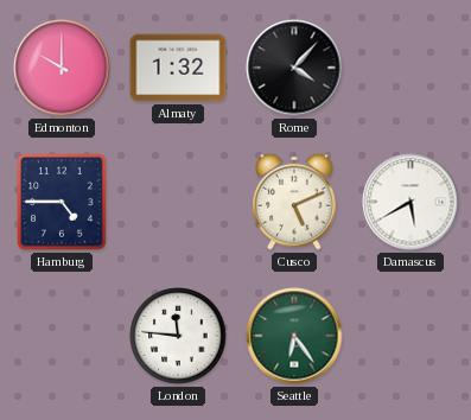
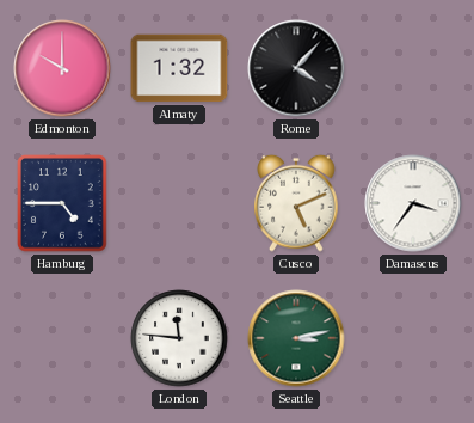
Damascus: 5:40 -> 3:36 (413, 203)
Seattle: 6:24 -> 3:13 (296, 338)
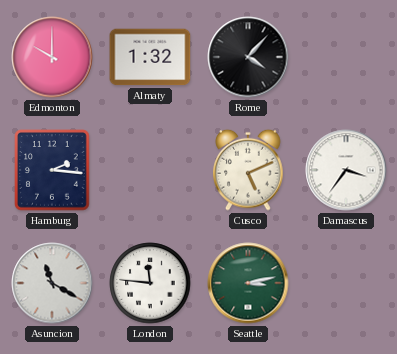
Hamburg: 4:45 -> 2:16 (53, 170)
Asuncion: none -> 11:20 (52, 283)
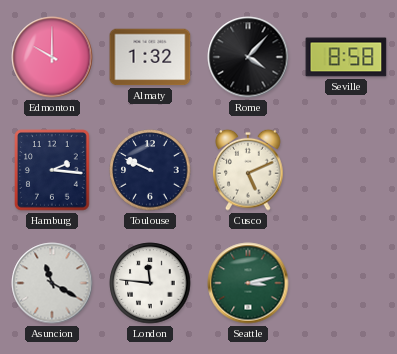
Seville: none -> 8:58 (346, 57)
Toulouse: none -> 9:49 (150, 170)
Damascus: 3:36 -> none (346, 170)
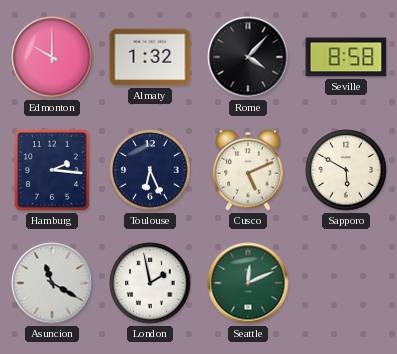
Toulouse: 9:49 -> 6:26 (150, 170)
Sapporo: none -> 5:50 (346, 170)
London: 11:46 -> 1:58 (150, 283)
Seattle: 3:13 -> 12:11 (248, 283)
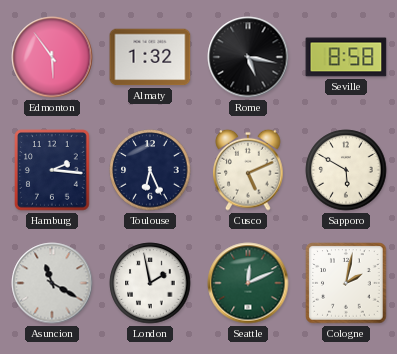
Edmonton: 10:00 -> 5:54 (52, 57)
Rome: 4:07 -> 5:17 (248, 57)
Cologne: none -> 2:02 (346, 283)
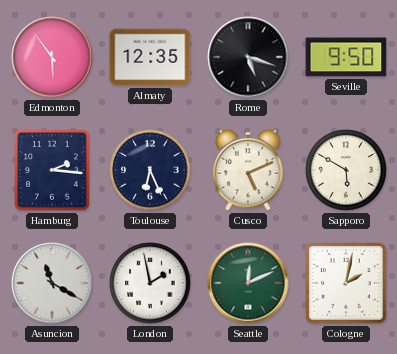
Almaty: 1:32 -> 12:35 (150, 57)
Rome: 5:17 -> 5:18 (248, 57)
Seville: 8:58 -> 9:50 (346, 57)
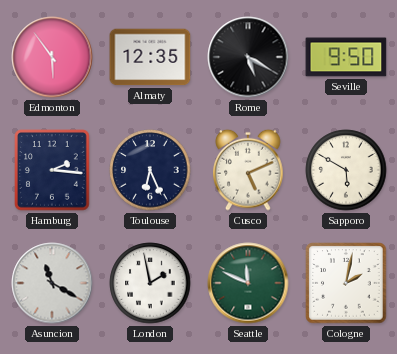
Rome: 5:18 -> 5:20 (248, 57)
Seattle: 12:11 -> 11:49 (248, 283)
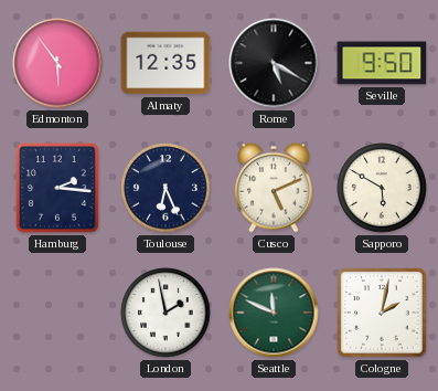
Asuncion: 11:20 -> none (52, 283)
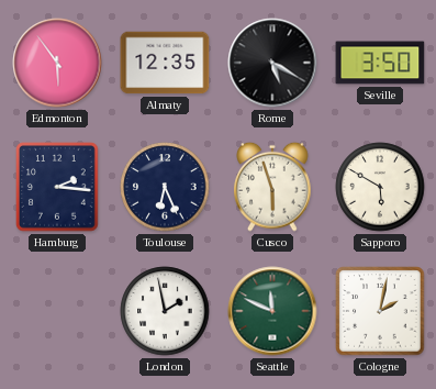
Seville: 9:50 -> 3:50 (380, 63)
Cusco: 5:11 -> 5:57 (272, 187)
